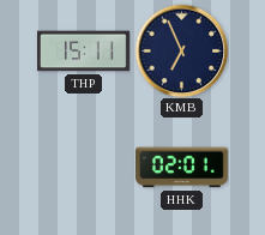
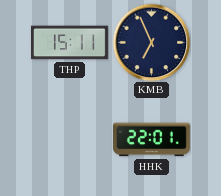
HHK: 02:01 -> 22:01 (152, 140)
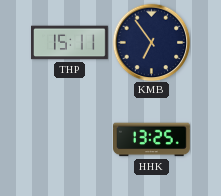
KMB: 6:56 -> 6:54 (151, 42)
HHK: 22:01 -> 13:25 (152, 140)
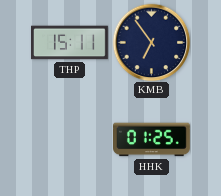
HHK: 13:25 -> 01:25 (152, 140)
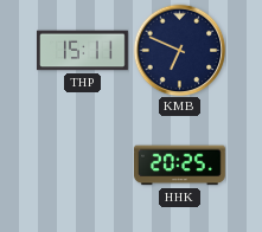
KMB: 6:54 -> 6:49 (179, 50)
HHK: 01:25 -> 20:25 (180, 166)
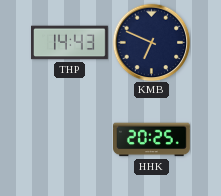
THP: 15:11 -> 14:43 (70, 43)
